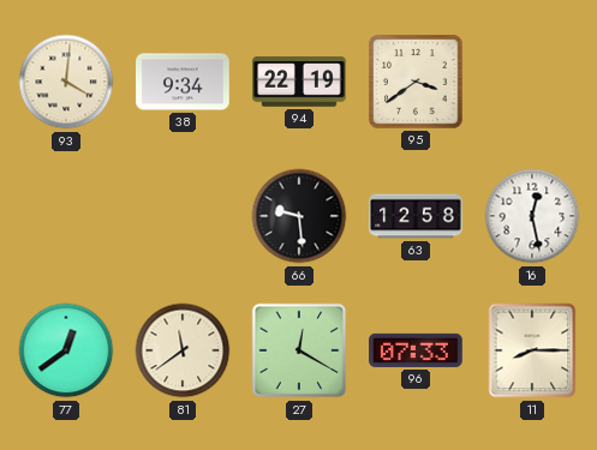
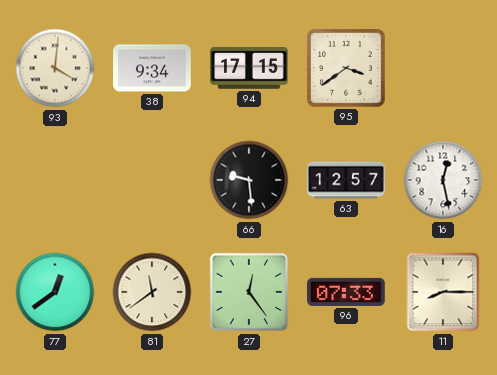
94: 22:19 -> 17:15 (249, 68)
63: 12:58 -> 12:57 (346, 180)
27: 12:20 -> 12:24 (249, 292)
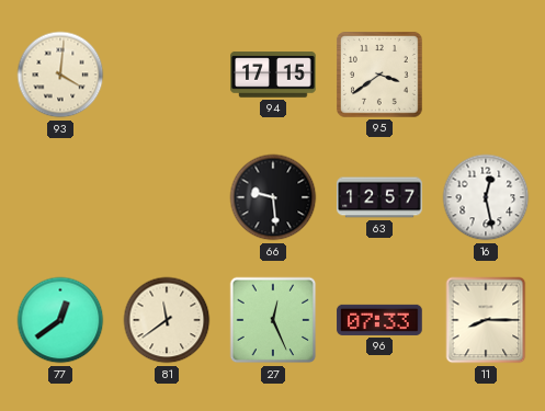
38: 9:34 -> none (152, 68)
27: 12:24 -> 12:26 (273, 320)
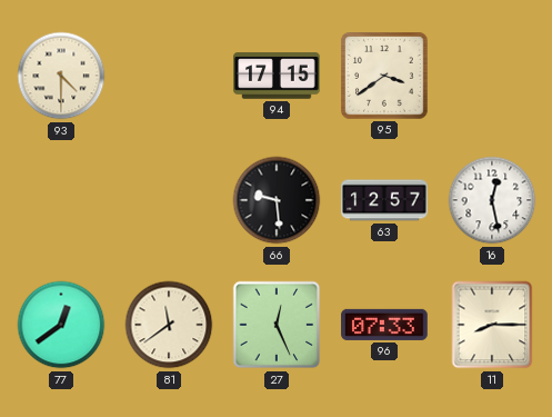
93: 4:01 -> 4:30 (61, 76)
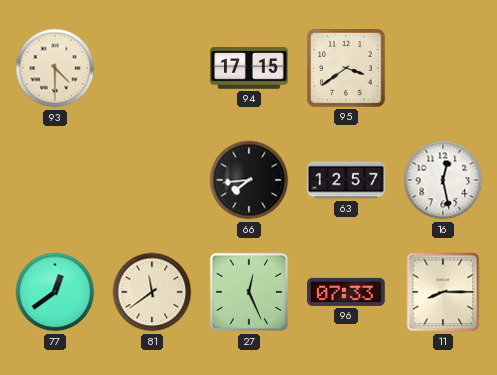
66: 9:29 -> 7:44 (249, 180)
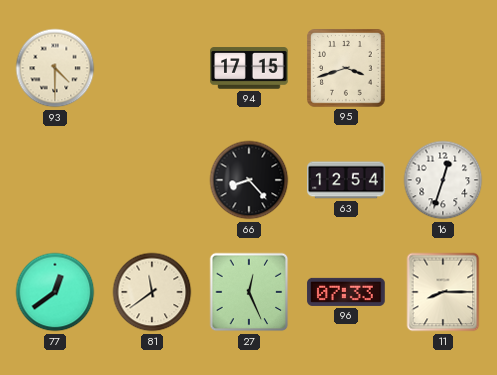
95: 3:39 -> 3:42 (346, 68)
66: 7:44 -> 8:23 (249, 180)
63: 12:57 -> 12:54 (346, 180)
16: 12:28 -> 12:33 (443, 180)
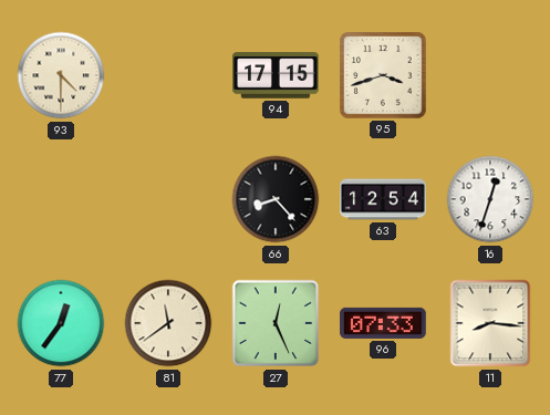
77: 12:39 -> 12:36 (61, 323)
11: 8:15 -> 8:16 (490, 323)
